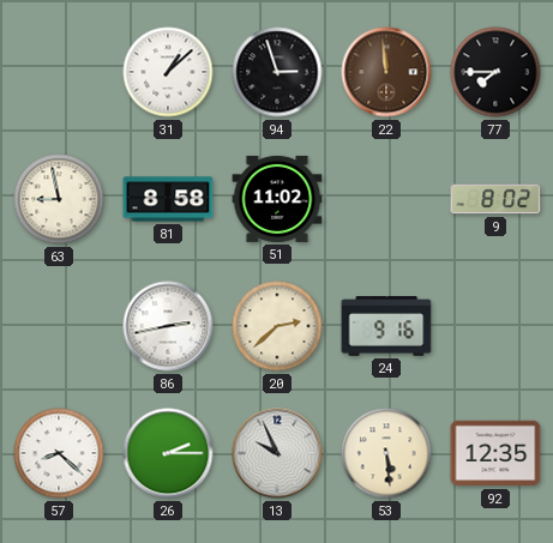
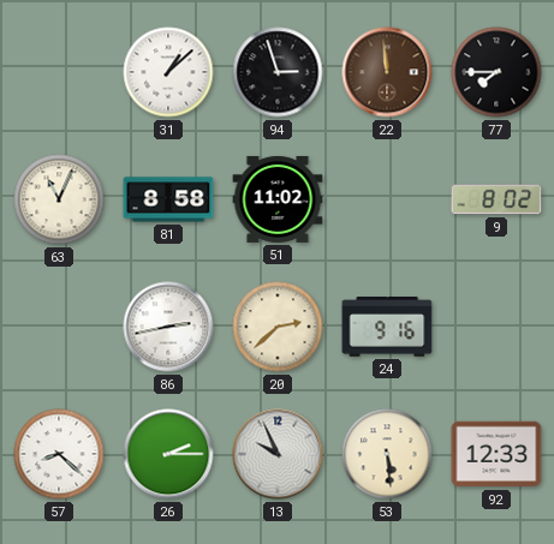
63: 8:58 -> 11:04 (59, 199)
92: 12:35 -> 12:33 (496, 454)
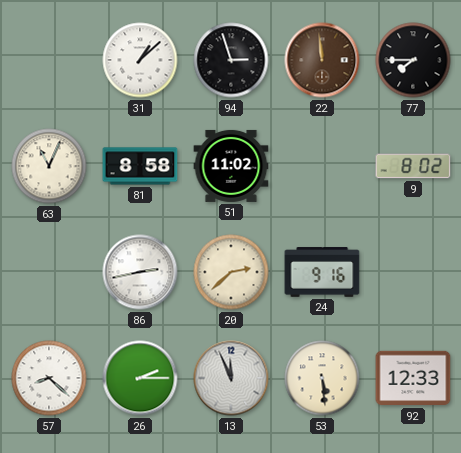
13: 9:56 -> 11:56 (231, 378)
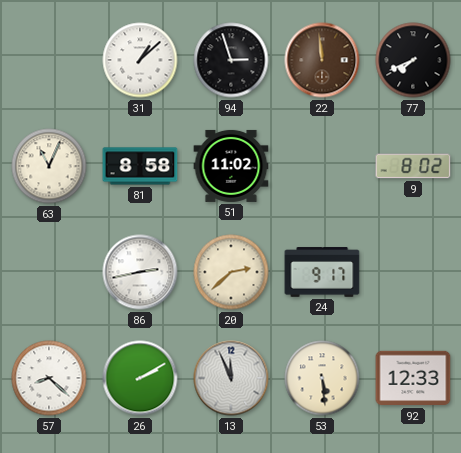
77: 7:45 -> 7:41 (413, 60)
24: 9:16 -> 9:17 (322, 272)
26: 2:15 -> 2:10 (140, 378)
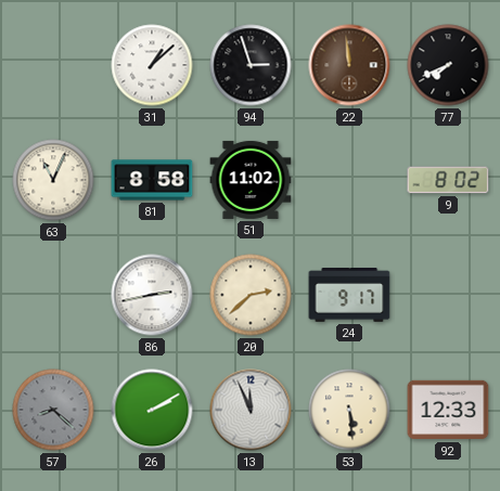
57 dial: white -> grey (53, 410)
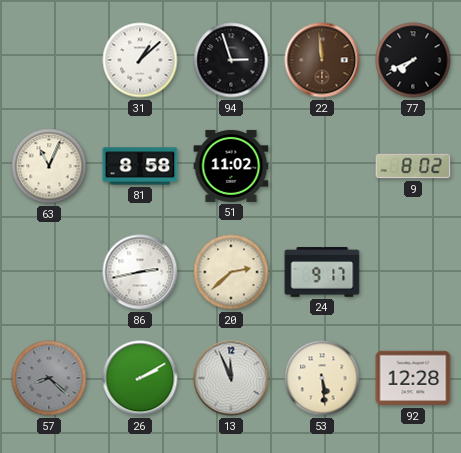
92: 12:33 -> 12:28 (413, 378)
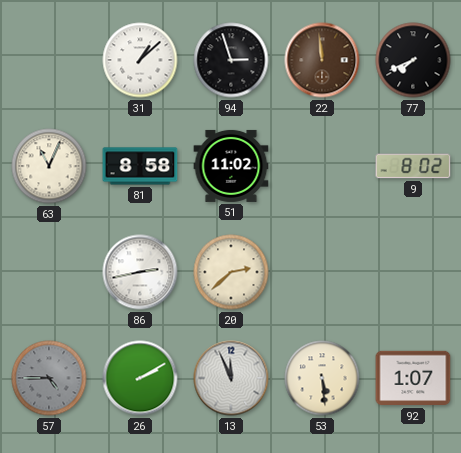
24: 9:17 -> none (322, 272)
57: 8:22 -> 4:45 (49, 378)
92: 12:28 -> 1:07 (413, 378)
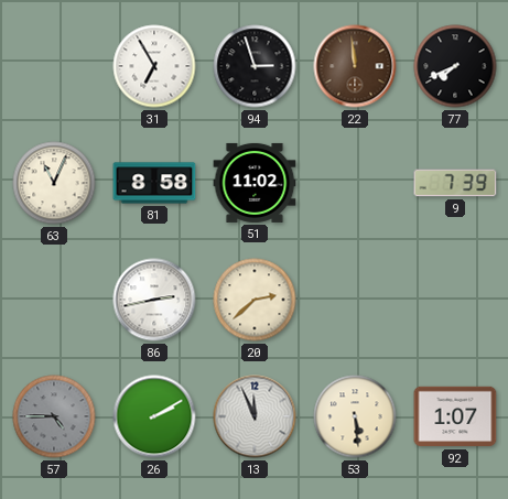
31: 1:08 -> 6:55 (154, 66)
9: 8:02 -> 7:39 (455, 183)
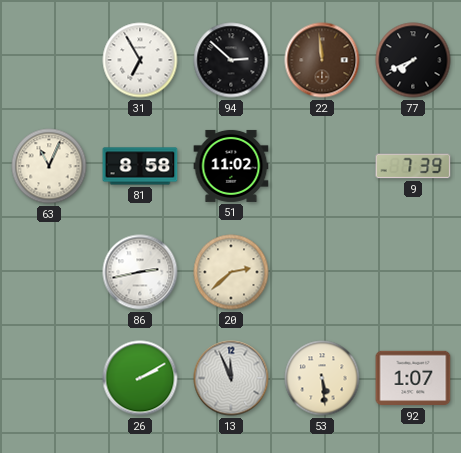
94: 2:57 -> 2:52 (231, 60)
57: 4:45 -> none (54, 416)
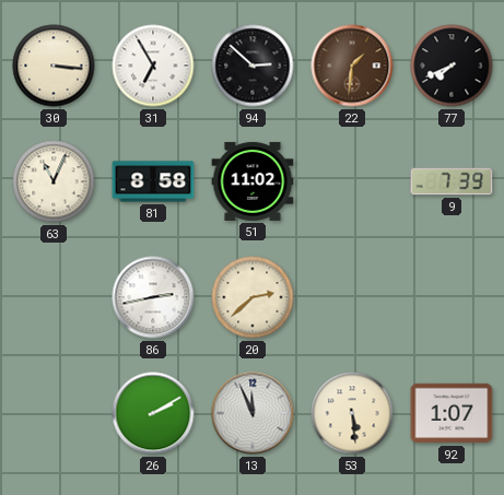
30: none -> 3:16 (54, 66)
22: 11:59 -> 1:31 (352, 66)
